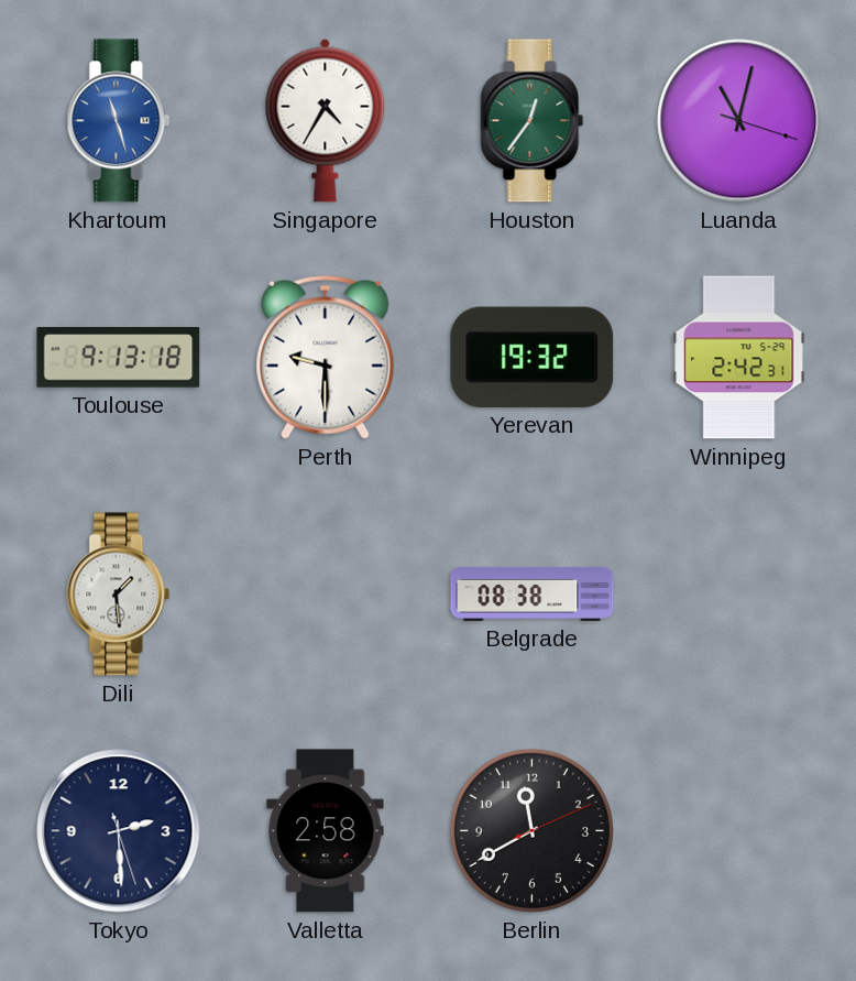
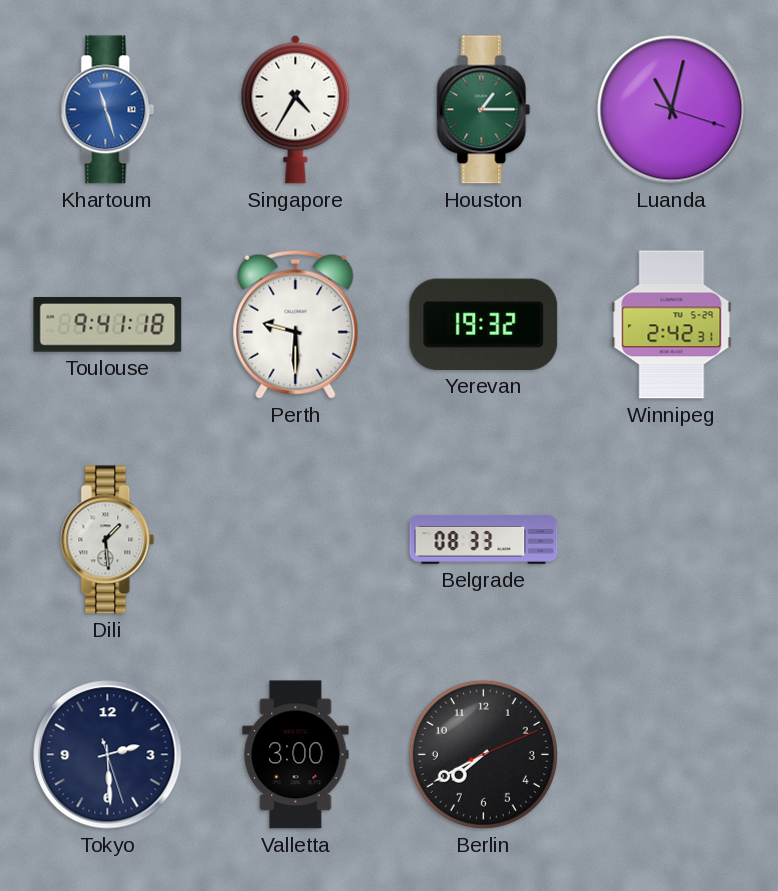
Houston: 12:36 -> 1:15 (484, 110)
Toulouse: 9:13 -> 9:41 (108, 325)
Belgrade: 08:38 -> 08:33 (484, 539)
Valletta: 2:58 -> 3:00 (296, 755)
Berlin: 11:40 -> 7:40 (483, 754)
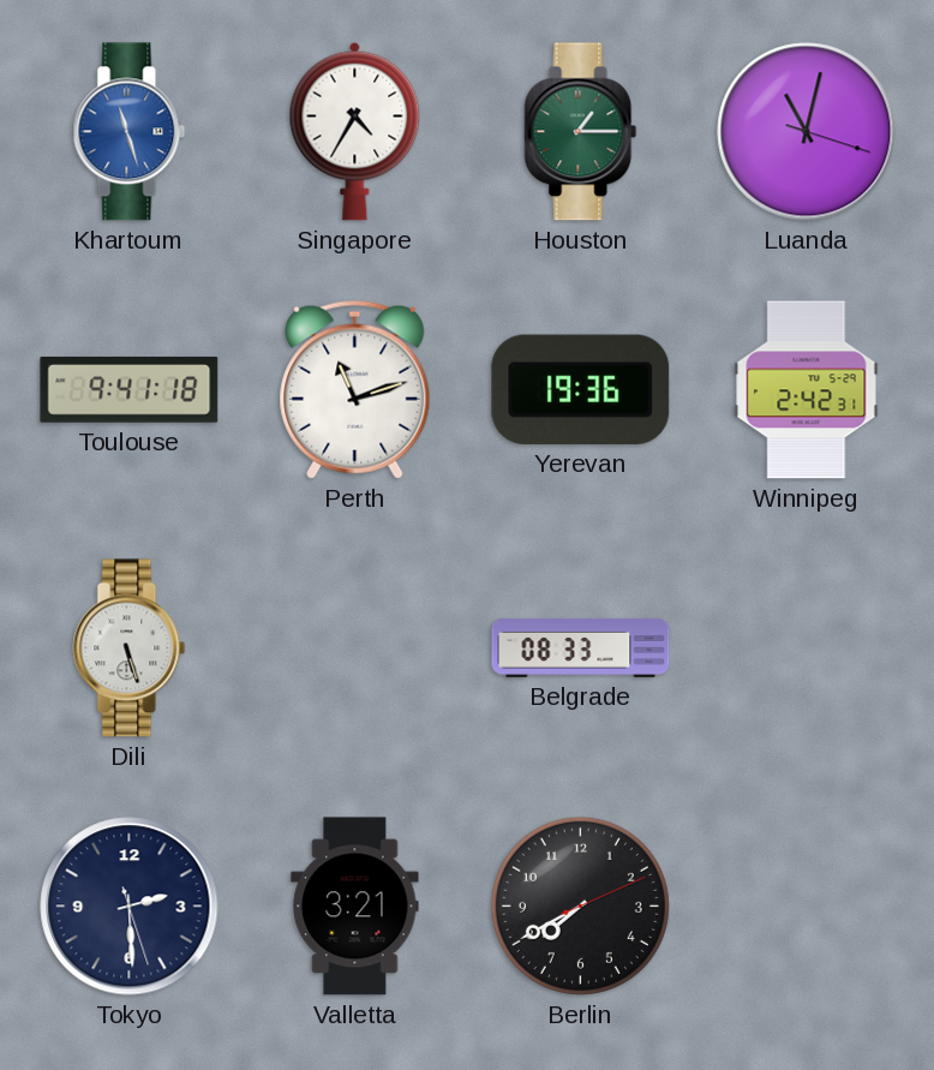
Perth: 9:30 -> 11:12 (355, 389)
Yerevan: 19:32 -> 19:36 (581, 389)
Dili: 1:29 -> 5:27 (130, 648)
Valletta: 3:00 -> 3:21 (355, 907)
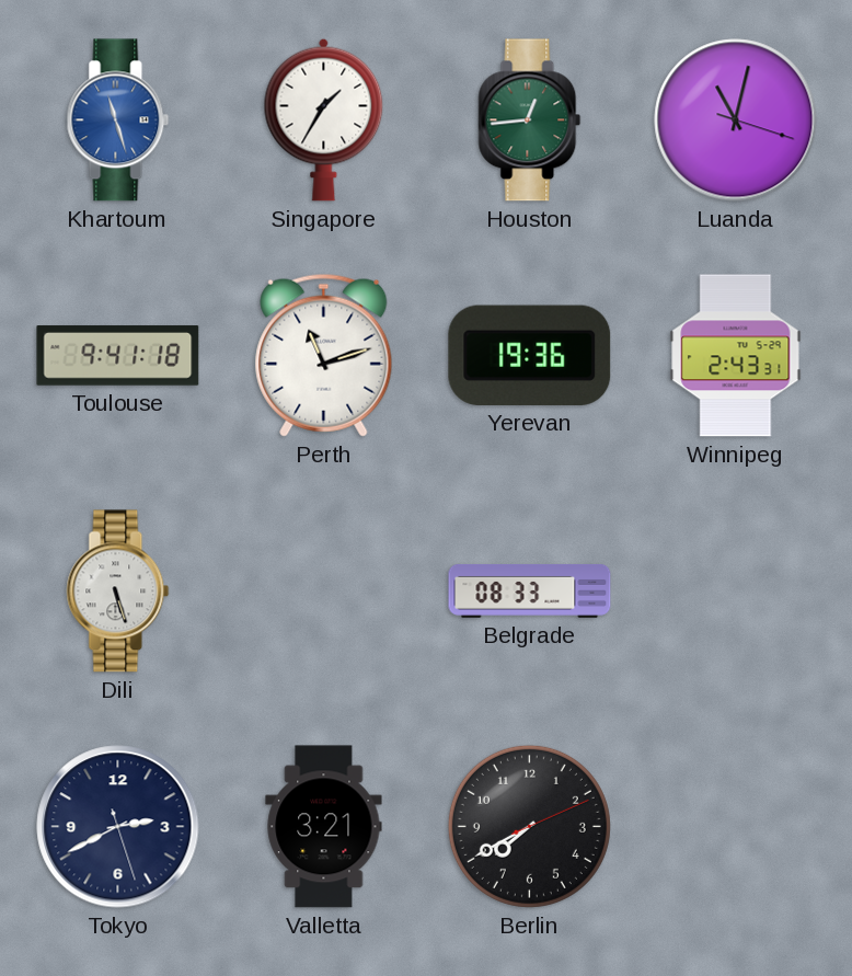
Singapore: 4:35 -> 1:35 (324, 119)
Houston: 1:15 -> 12:44 (530, 120)
Winnipeg: 2:42 -> 2:43 (736, 356)
Tokyo: 2:29 -> 2:40 (118, 827)
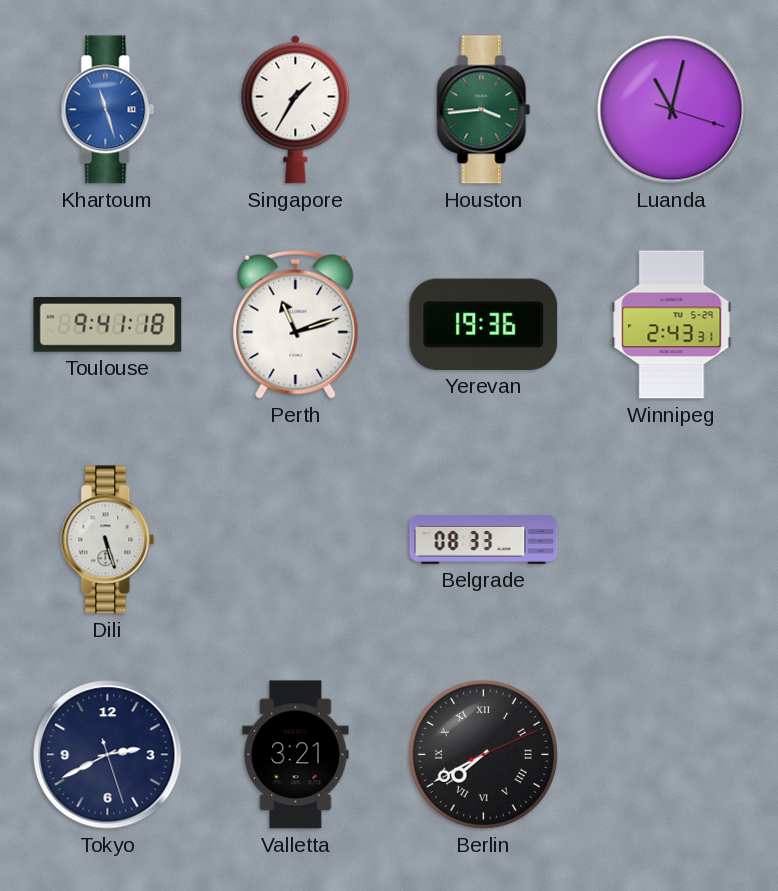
Houston: 12:44 -> 3:44 (484, 110)
Berlin numerals: Arabic -> Roman (483, 754)
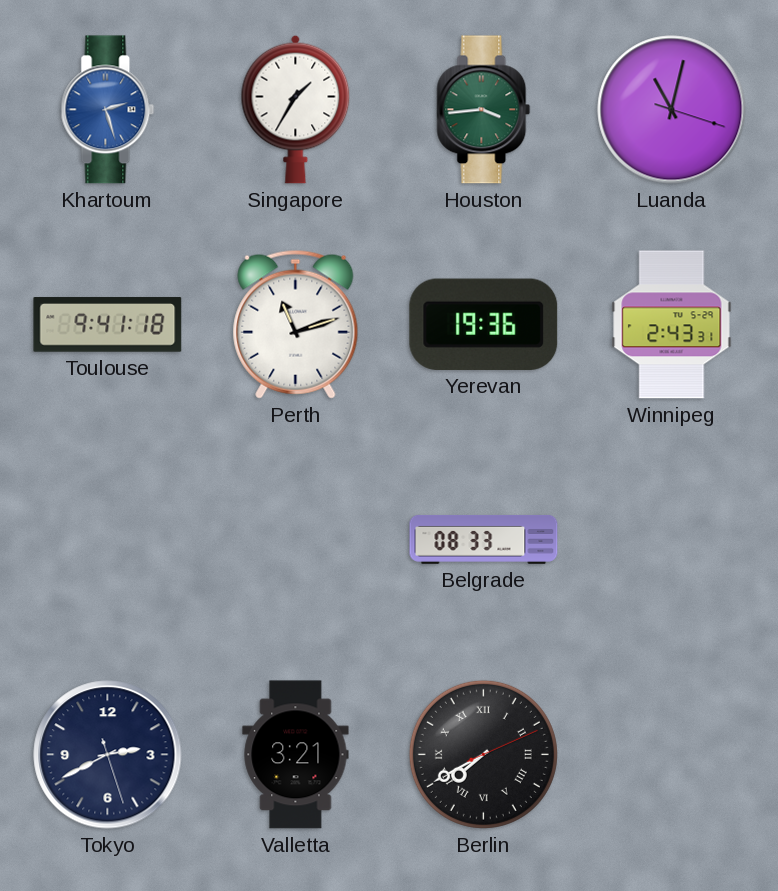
Khartoum: 11:27 -> 2:27 (108, 110)
Dili: 5:27 -> none (108, 540)
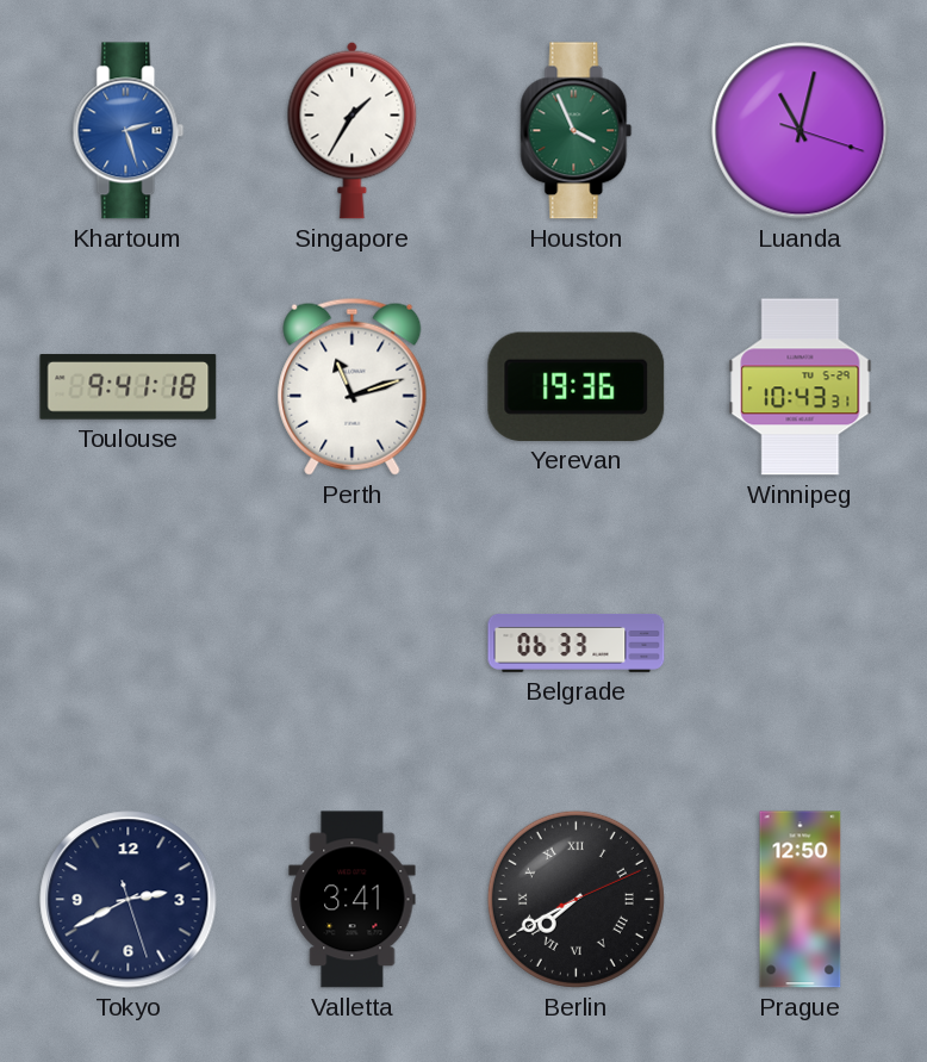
Houston: 3:44 -> 3:56 (577, 131)
Winnipeg: 2:43 -> 10:43 (801, 387)
Belgrade: 08:33 -> 06:33 (577, 642)
Valletta: 3:21 -> 3:41 (353, 900)
Prague: none -> 12:50 (801, 900)
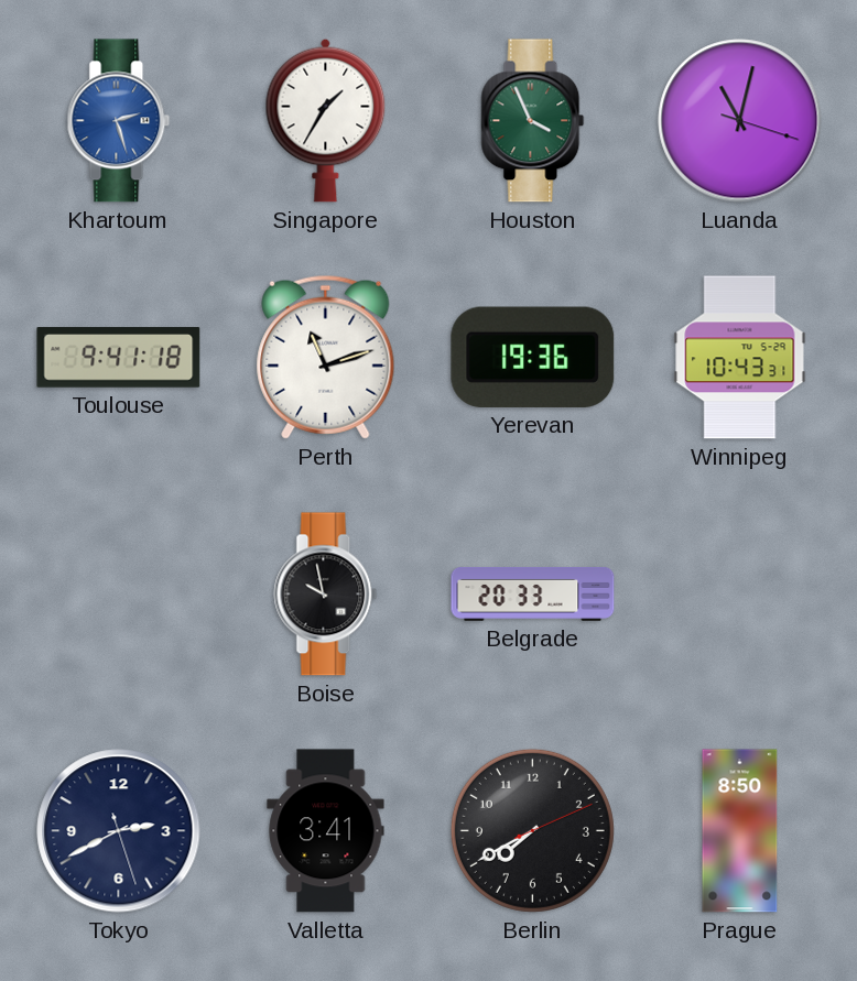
Boise: none -> 9:58 (326, 595)
Belgrade: 06:33 -> 20:33 (533, 593)
Berlin numerals: Roman -> Arabic (532, 830)
Prague: 12:50 -> 8:50 (740, 831)
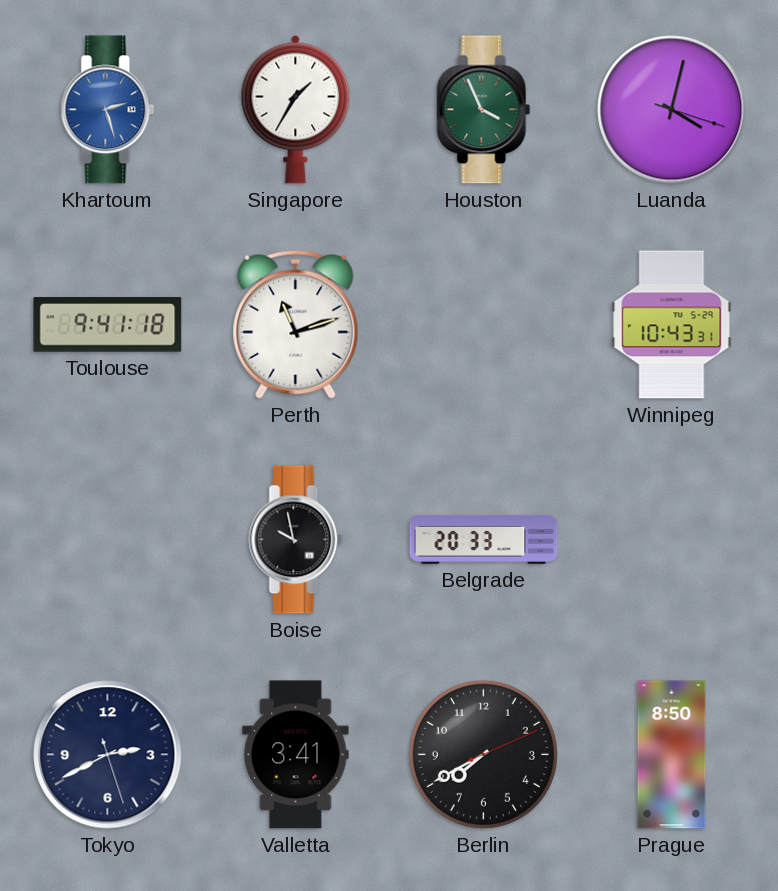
Luanda: 11:02 -> 4:02 (672, 110)
Yerevan: 19:36 -> none (533, 357)
